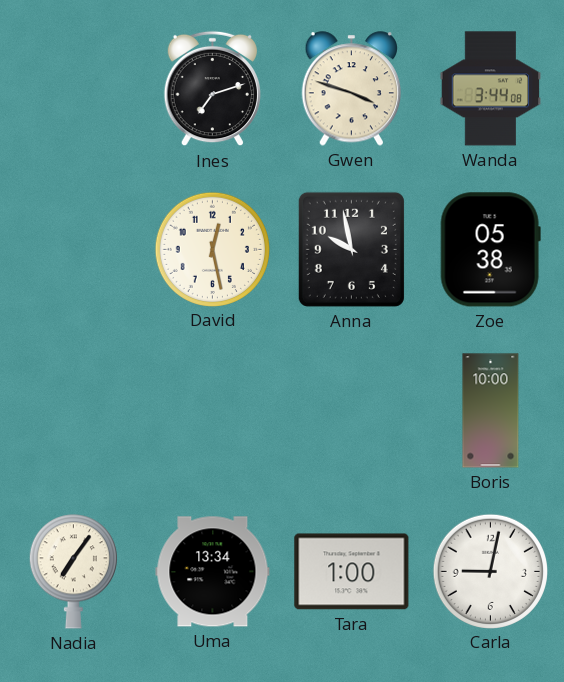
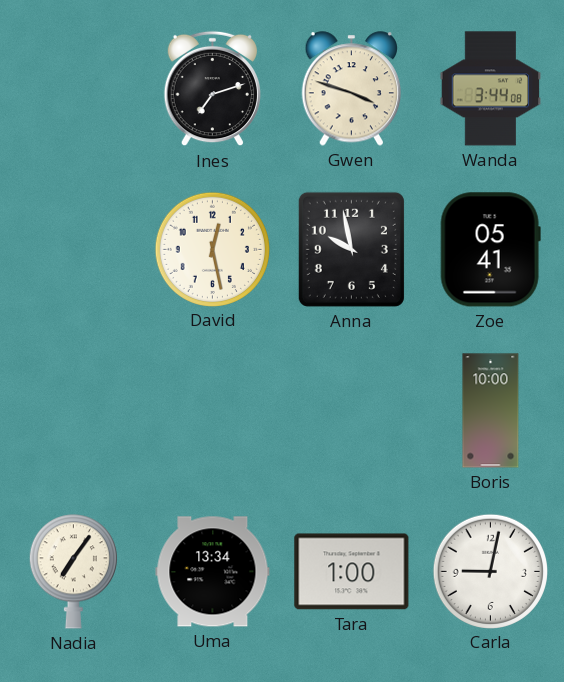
Zoe: 05:38 -> 05:41 (490, 250)
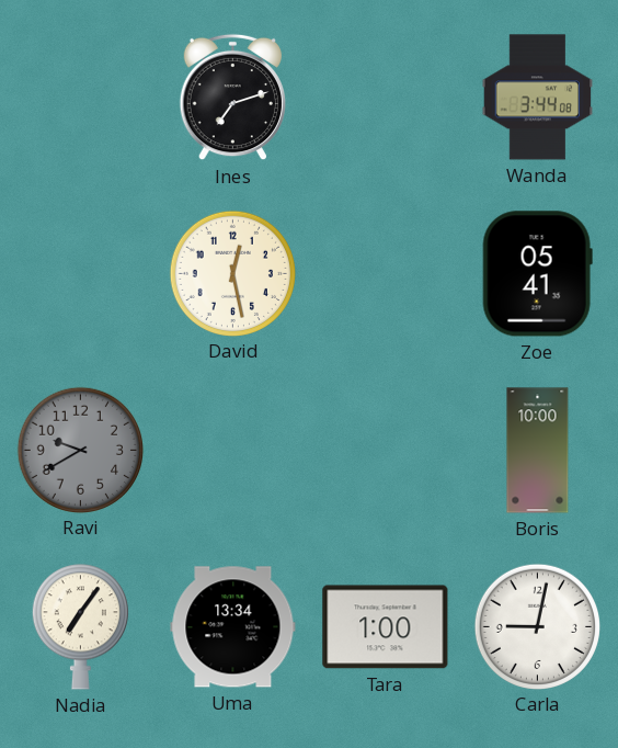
Gwen: 3:48 -> none (351, 89)
Anna: 9:58 -> none (351, 249)
Ravi: none -> 9:40 (80, 450)
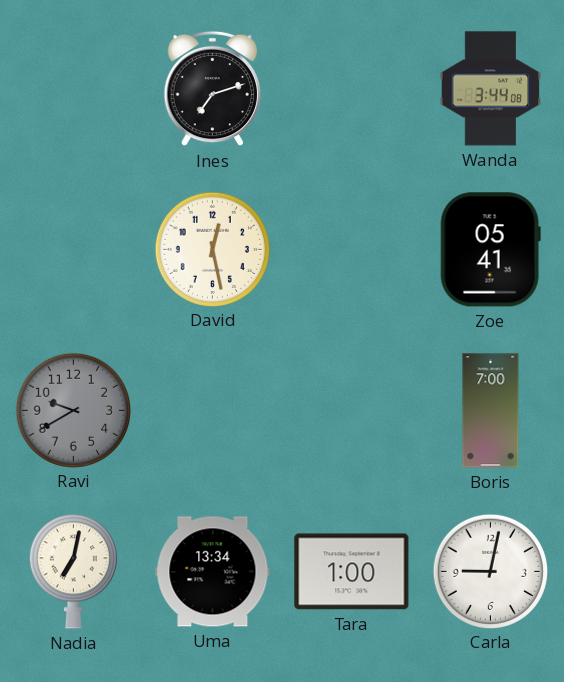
Boris: 10:00 -> 7:00 (491, 411)
Nadia: 7:06 -> 7:02 (73, 572)
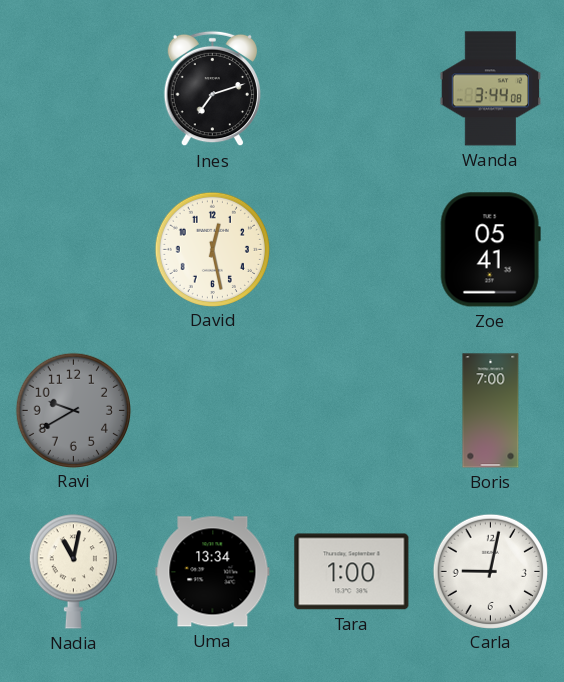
Nadia: 7:02 -> 11:02 (73, 572)
